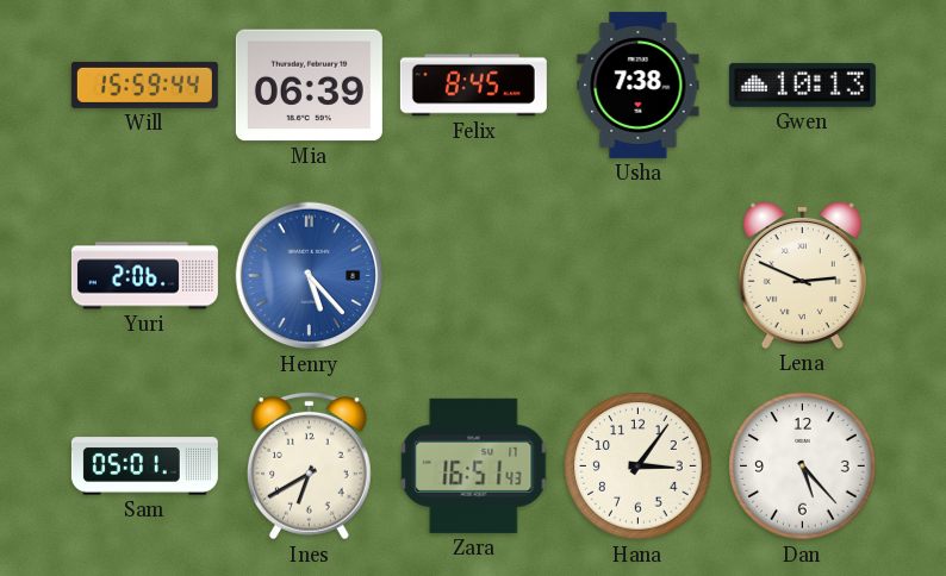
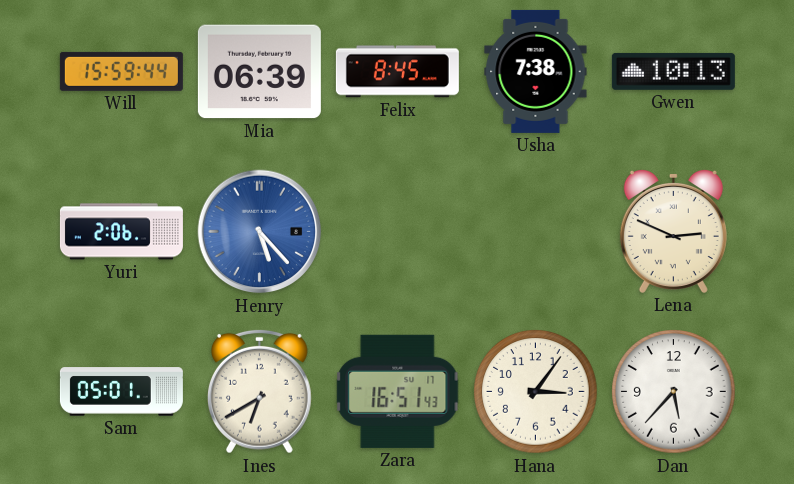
Dan: 5:23 -> 5:37 (674, 392)
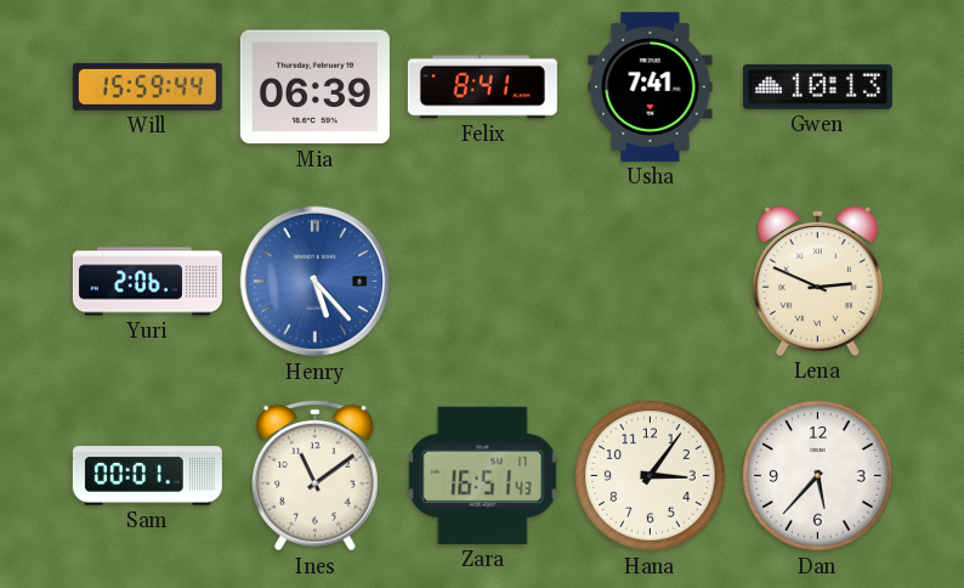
Felix: 8:45 -> 8:41 (482, 87)
Usha: 7:38 -> 7:41 (651, 86)
Sam: 05:01 -> 00:01 (147, 476)
Ines: 6:40 -> 11:09 (314, 475)
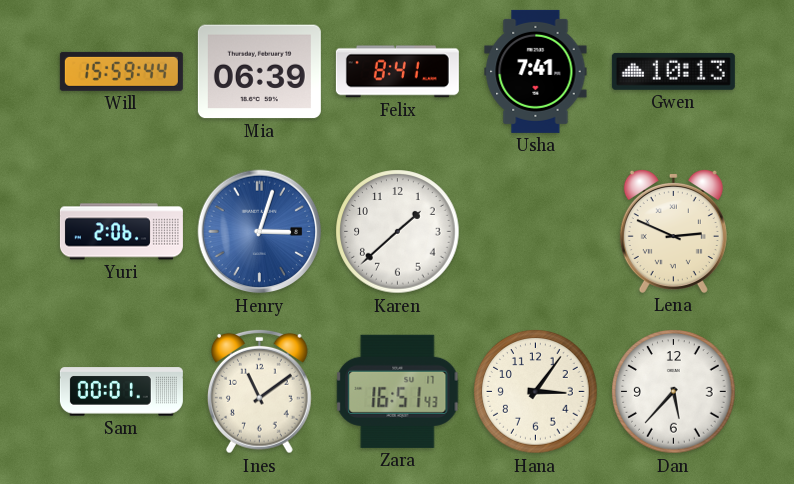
Henry: 5:23 -> 3:03 (260, 232)
Karen: none -> 1:38 (398, 232)
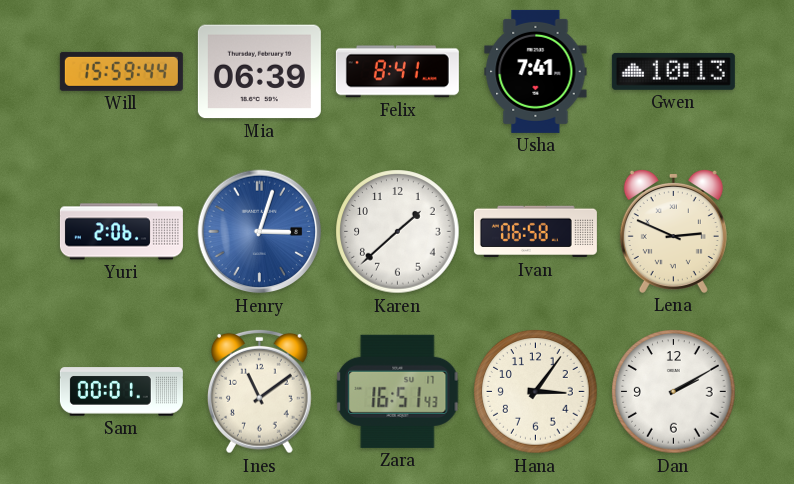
Ivan: none -> 06:58 (535, 232)
Dan: 5:37 -> 2:10 (674, 392)
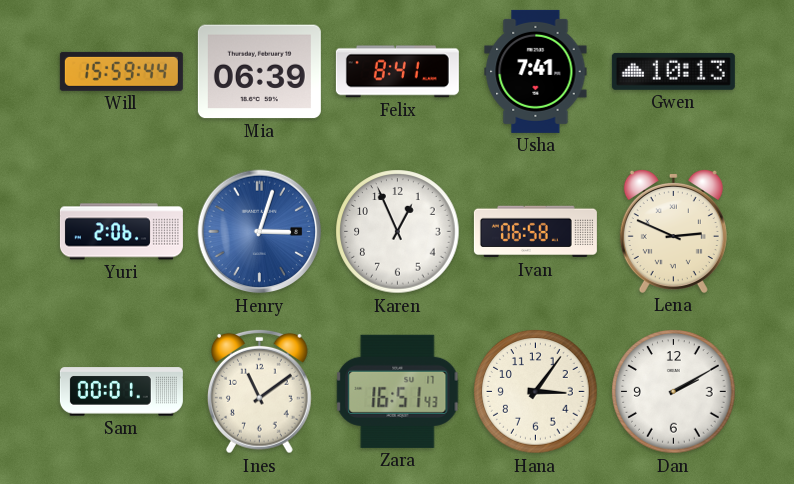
Karen: 1:38 -> 12:56 (398, 232)
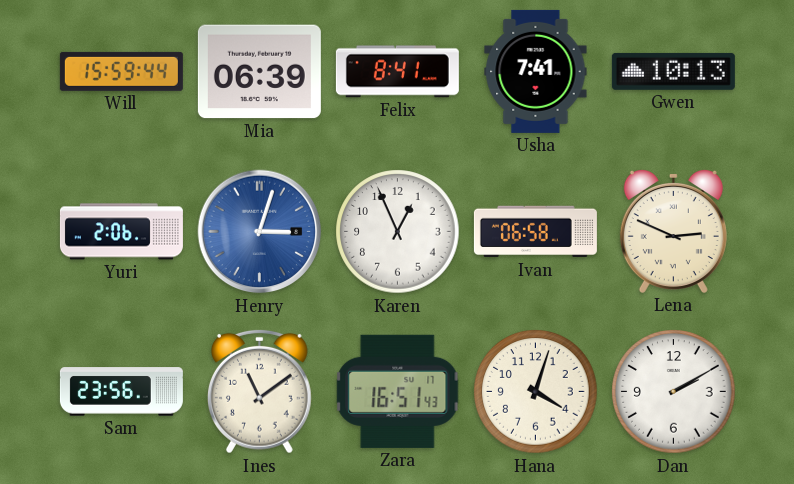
Sam: 00:01 -> 23:56 (121, 392)
Hana: 3:06 -> 4:03 (536, 392)
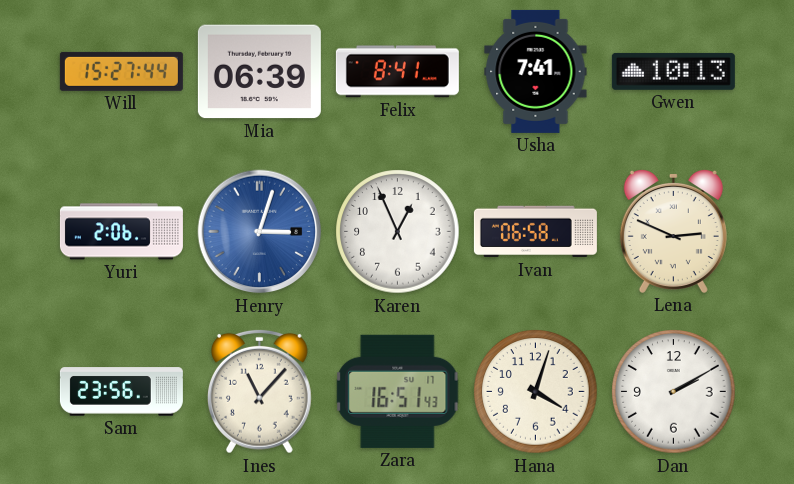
Will: 15:59 -> 15:27 (121, 71)
Ines: 11:09 -> 11:07 (259, 391)
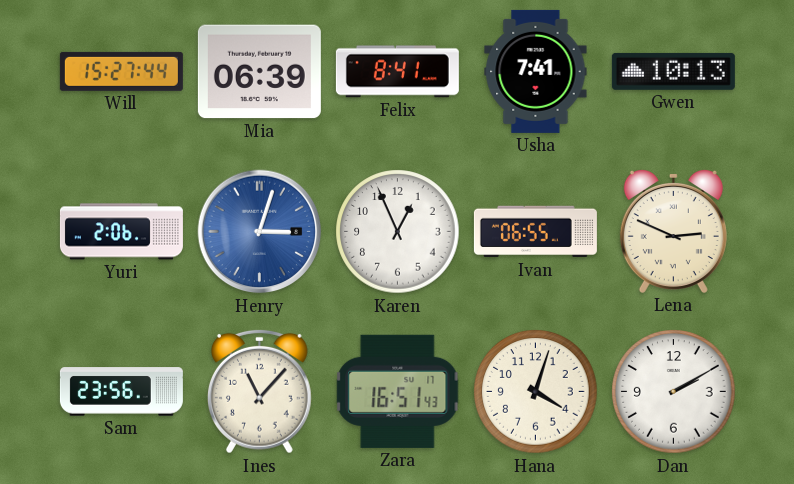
Ivan: 06:58 -> 06:55 (535, 232)
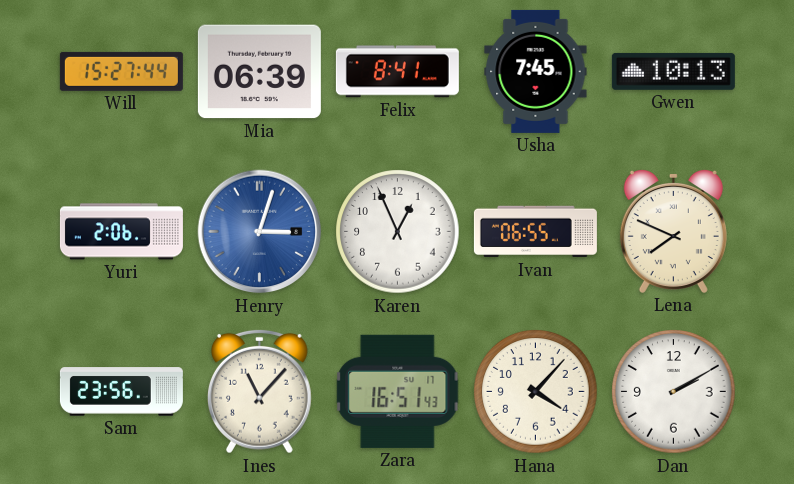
Usha: 7:41 -> 7:45 (536, 71)
Lena: 2:49 -> 7:49 (673, 231)
Hana: 4:03 -> 4:07 (536, 392)
